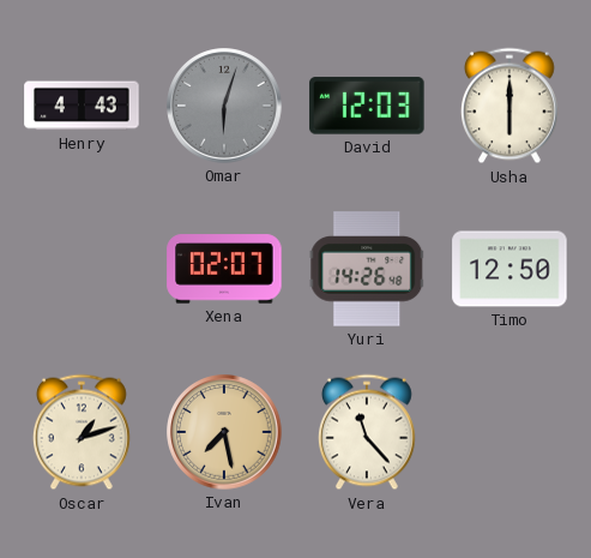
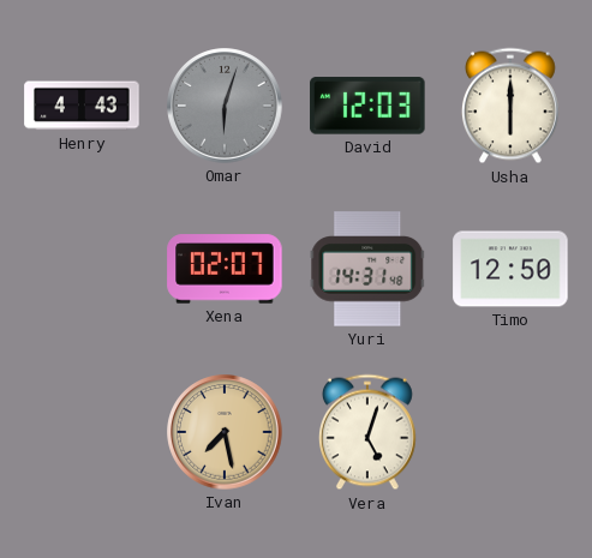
Yuri: 14:26 -> 14:31 (367, 269)
Oscar: 1:12 -> none (82, 432)
Vera: 11:23 -> 5:03 (367, 432)
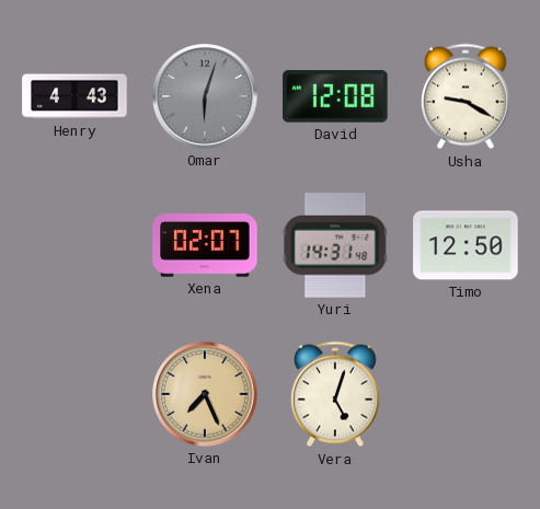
David: 12:03 -> 12:08 (335, 96)
Usha: 6:00 -> 9:20 (466, 96)
Ivan: 7:28 -> 7:26 (205, 394)
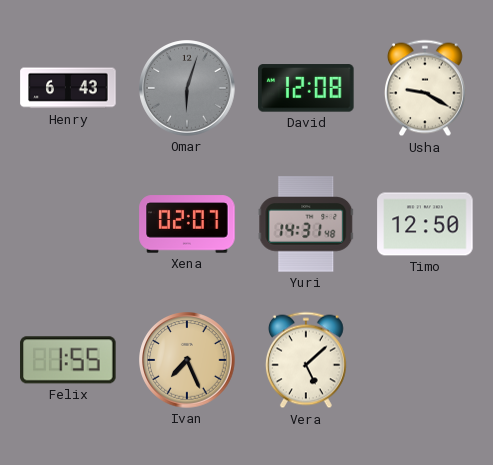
Henry: 4:43 -> 6:43 (68, 88)
Felix: none -> 1:55 (68, 360)
Vera: 5:03 -> 5:08 (306, 360)
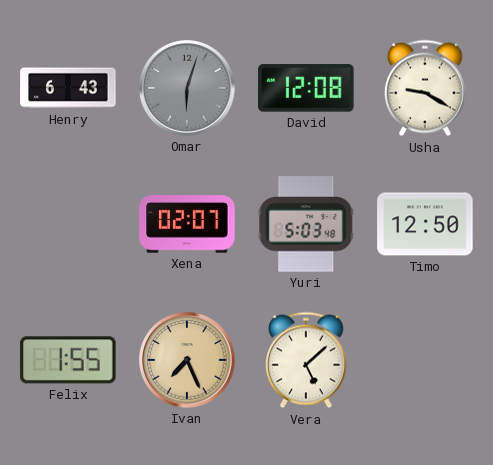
Yuri: 14:31 -> 5:03 (306, 224)
